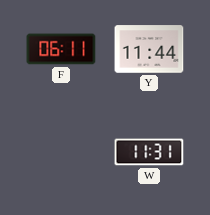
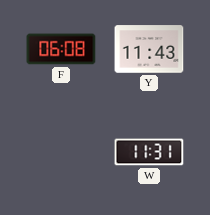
F: 06:11 -> 06:08 (61, 49)
Y: 11:44 -> 11:43 (149, 49)
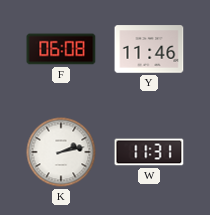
Y: 11:43 -> 11:46 (149, 49)
K: none -> 2:13 (61, 152)
